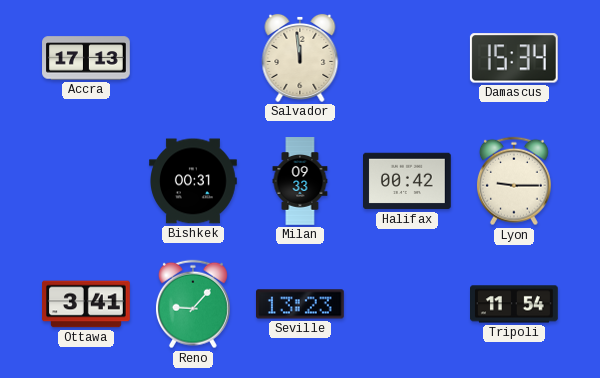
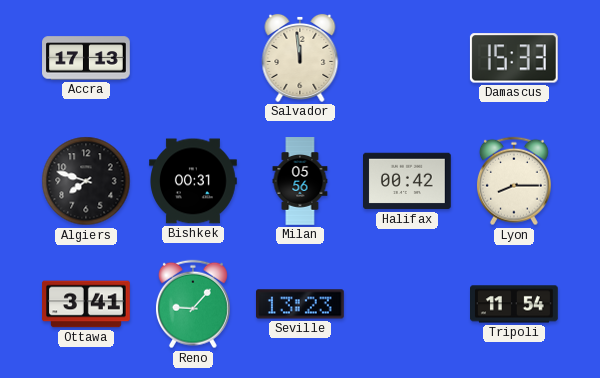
Damascus: 15:34 -> 15:33 (514, 58)
Algiers: none -> 7:48 (86, 181)
Milan: 09:33 -> 05:56 (300, 181)
Lyon: 9:15 -> 8:15 (514, 181)
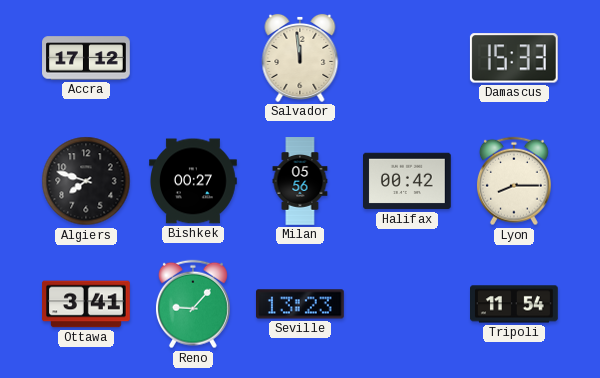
Accra: 17:13 -> 17:12 (86, 58)
Bishkek: 00:31 -> 00:27 (194, 181)
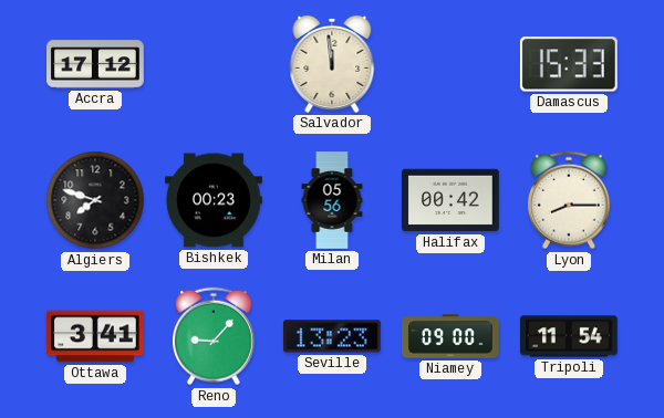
Bishkek: 00:27 -> 00:23 (215, 200)
Niamey: none -> 09:00 (450, 336)
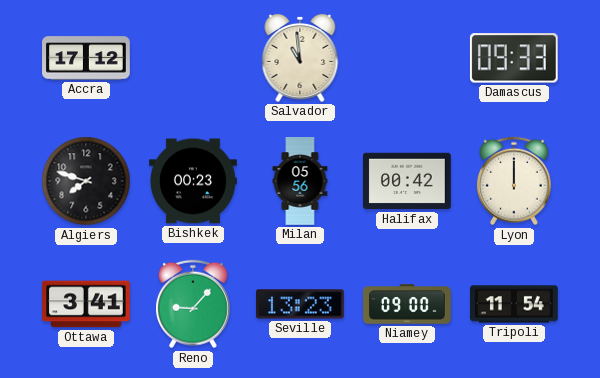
Salvador: 11:59 -> 10:59 (300, 58)
Damascus: 15:33 -> 09:33 (514, 58)
Lyon: 8:15 -> 12:00 (514, 181)
